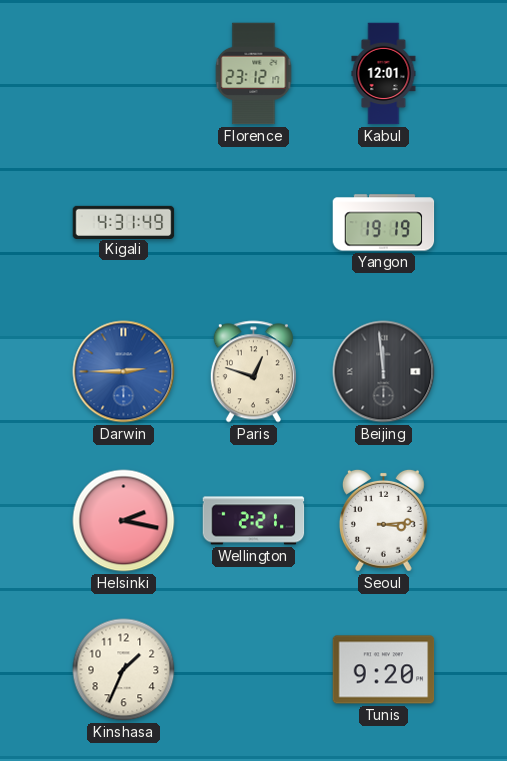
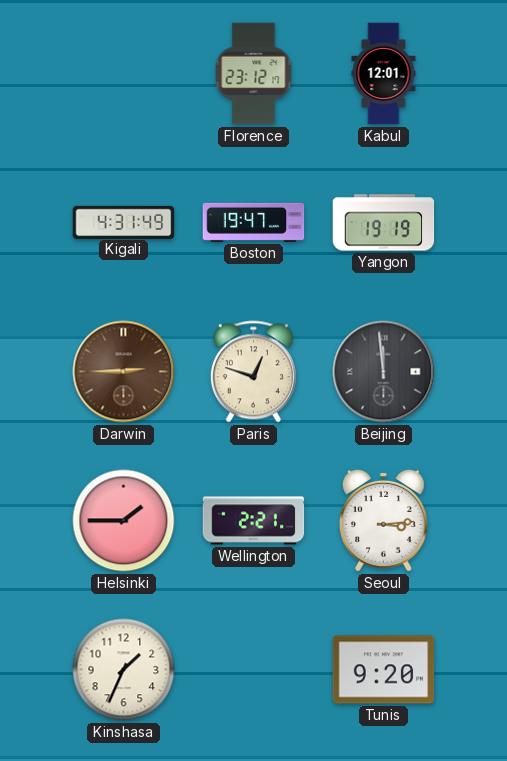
Boston: none -> 19:47 (254, 222)
Darwin dial: blue -> brown (124, 372)
Helsinki: 2:17 -> 1:45 (124, 521)
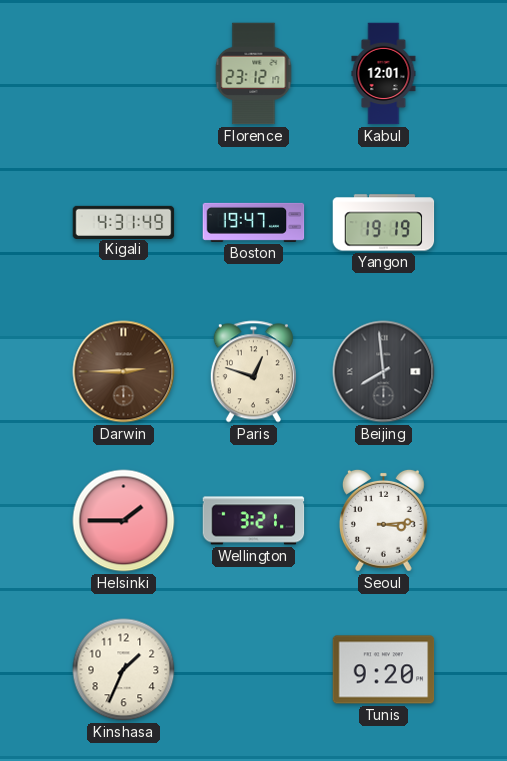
Beijing: 11:59 -> 7:59 (384, 372)
Wellington: 2:21 -> 3:21 (254, 521)
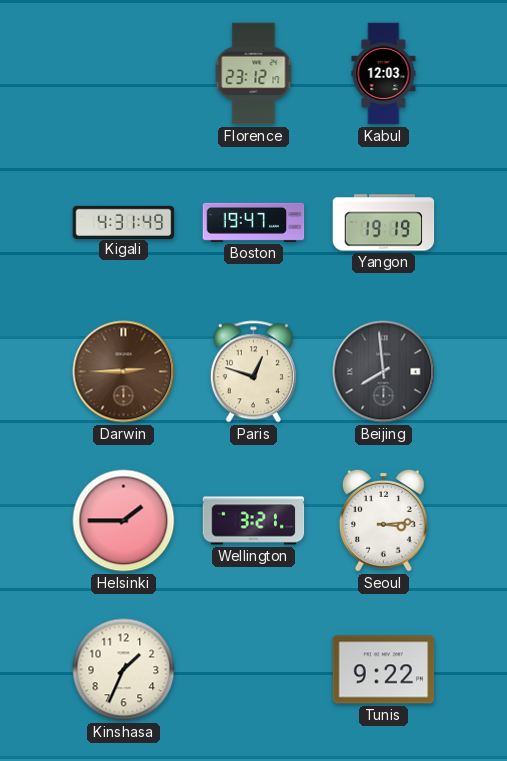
Kabul: 12:01 -> 12:03 (384, 74)
Tunis: 9:20 -> 9:22 (384, 670)
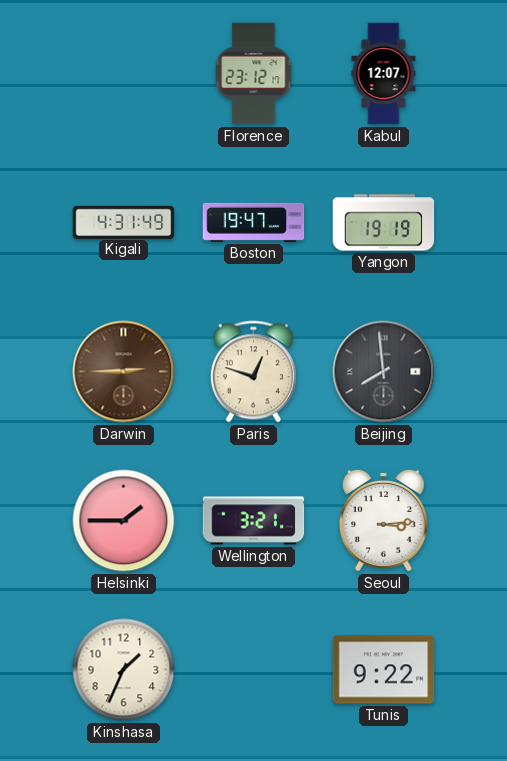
Kabul: 12:03 -> 12:07 (384, 74)
